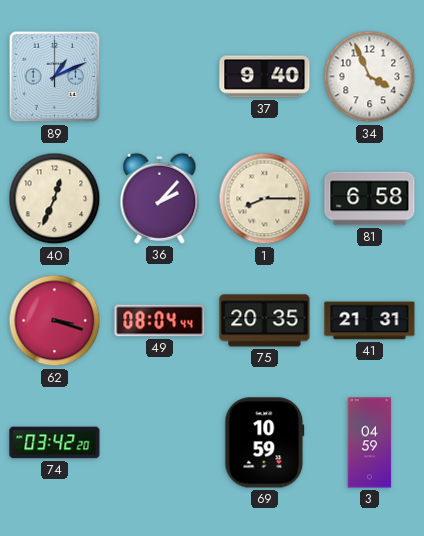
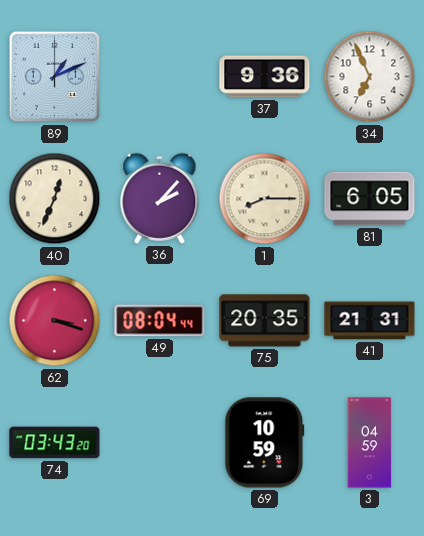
37: 9:40 -> 9:36 (265, 77)
34: 3:56 -> 6:56 (370, 77)
81: 6:58 -> 6:05 (370, 199)
74: 03:42 -> 03:43 (55, 443)
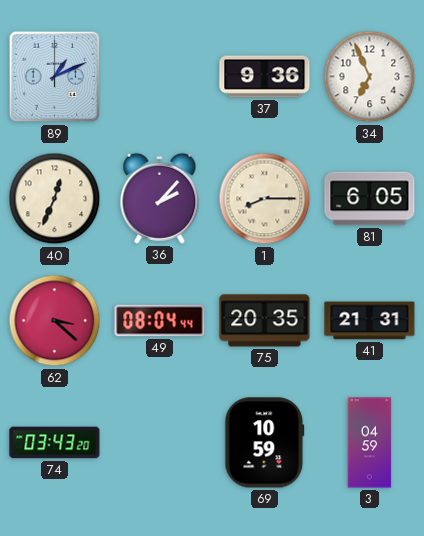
62: 3:18 -> 3:22 (55, 321)
